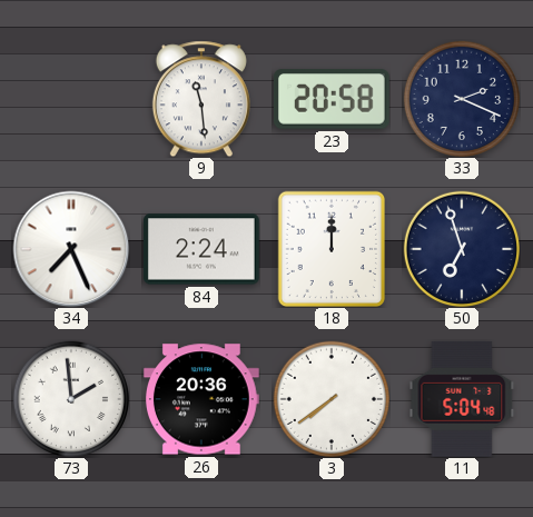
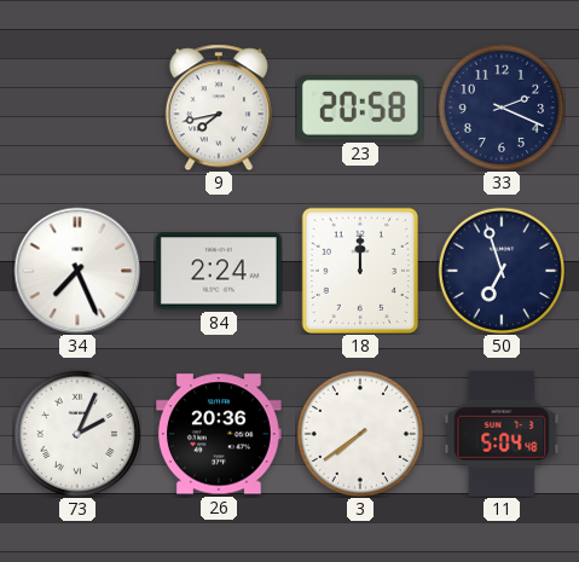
9: 11:29 -> 7:43 (219, 108)
73: 1:59 -> 2:04 (76, 433)
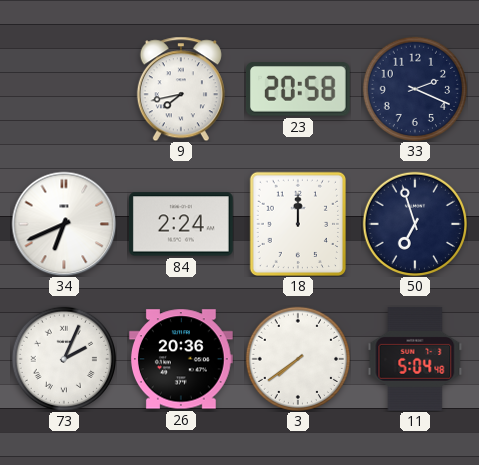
34: 7:26 -> 6:41 (64, 224)
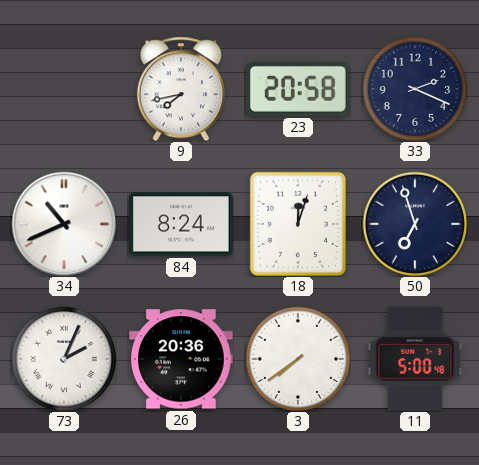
34: 6:41 -> 10:41 (64, 224)
84: 2:24 -> 8:24 (181, 224)
18: 12:00 -> 12:03 (297, 223)
11: 5:04 -> 5:00 (415, 359)
